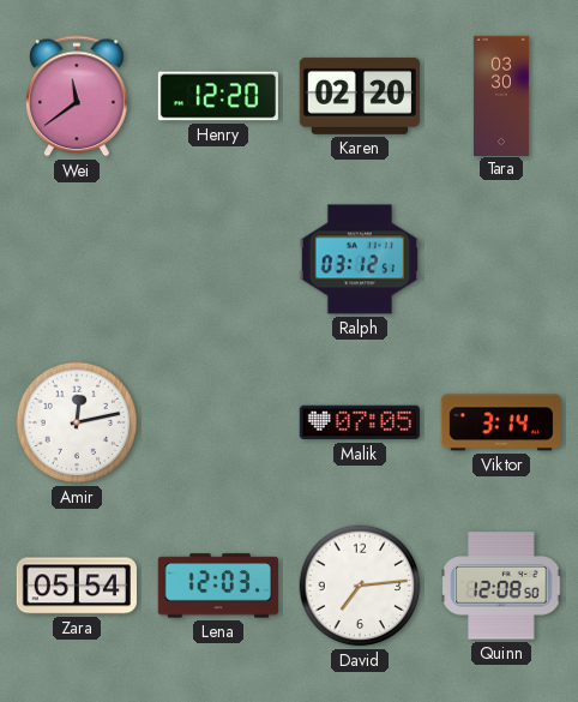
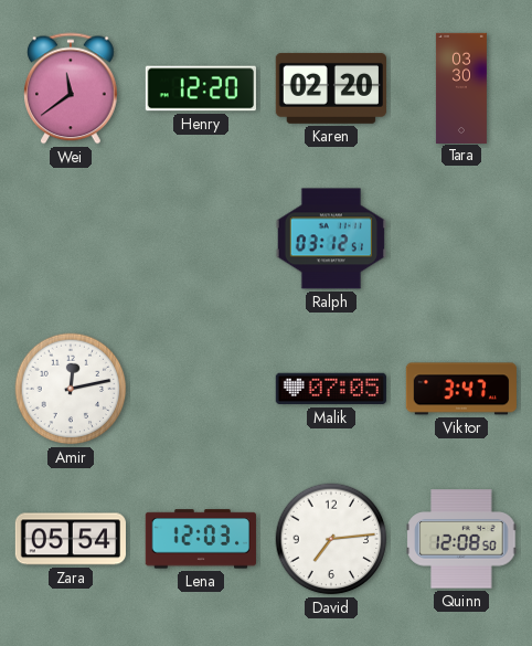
Viktor: 3:14 -> 3:47 (461, 389)
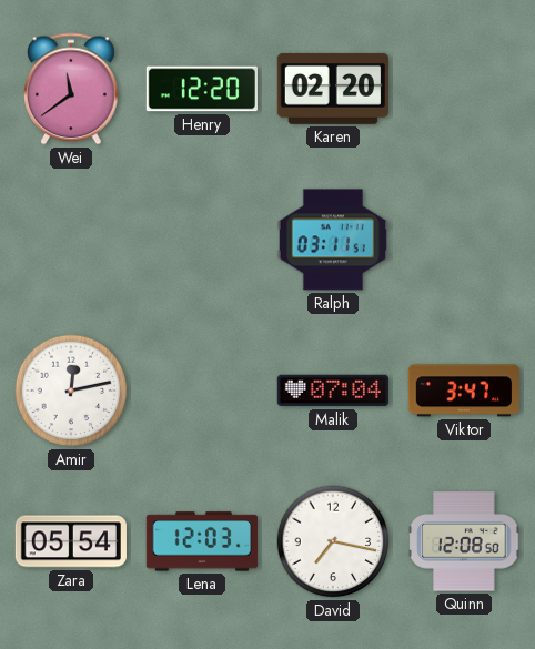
Tara: 03:30 -> none (461, 87)
Ralph: 03:12 -> 03:11 (333, 240)
Malik: 07:05 -> 07:04 (333, 391)
David: 7:14 -> 7:17 (333, 541)
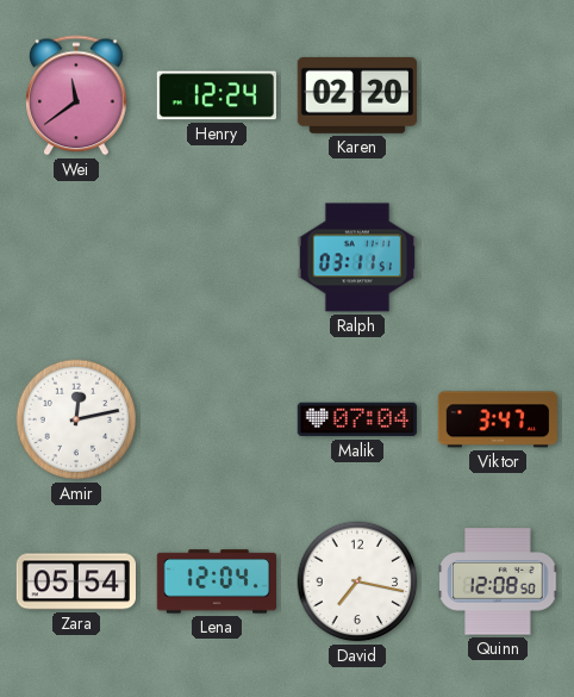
Henry: 12:20 -> 12:24 (217, 95)
Lena: 12:03 -> 12:04 (217, 581)
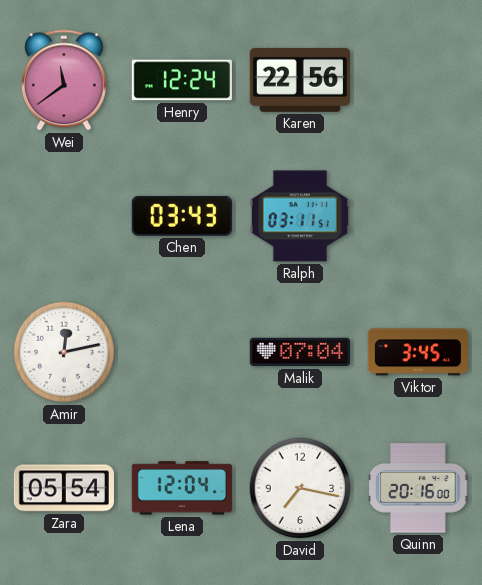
Karen: 02:20 -> 22:56 (300, 80)
Chen: none -> 03:43 (182, 216)
Viktor: 3:47 -> 3:45 (418, 352)
Quinn: 12:08 -> 20:16 (418, 488)
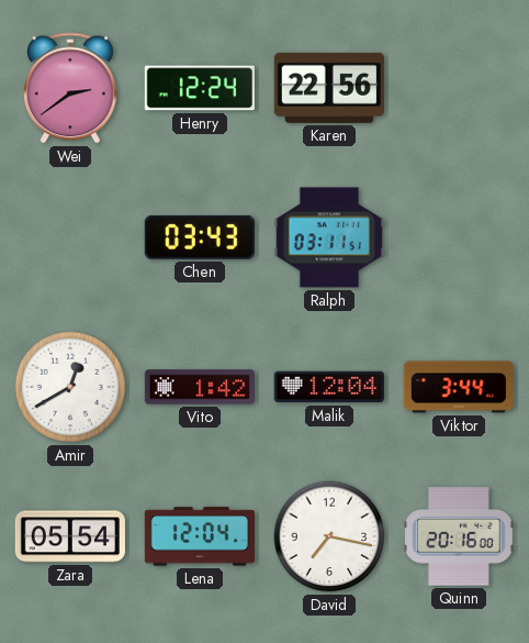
Wei: 11:39 -> 2:39 (70, 88)
Amir: 12:13 -> 12:40 (70, 387)
Vito: none -> 1:42 (199, 387)
Malik: 07:04 -> 12:04 (329, 387)
Viktor: 3:45 -> 3:44 (459, 387)
